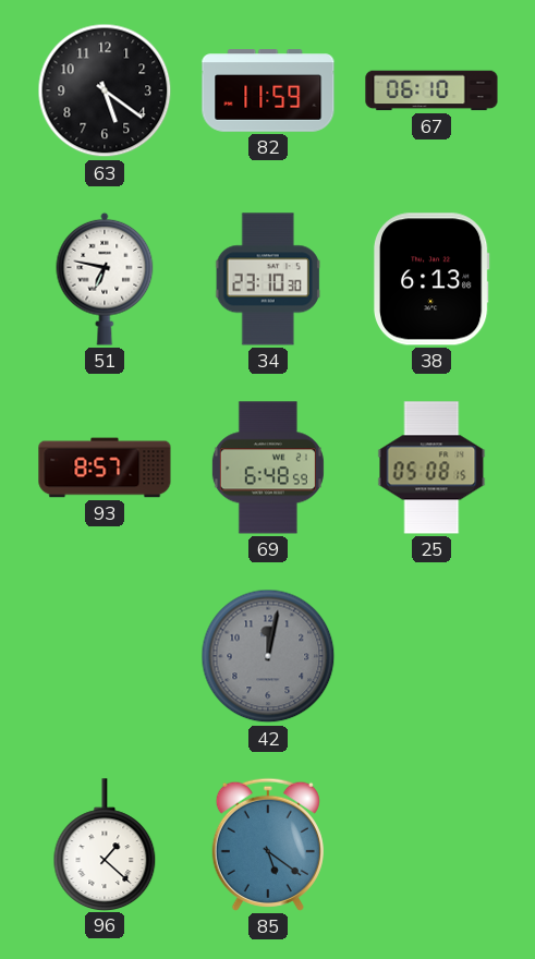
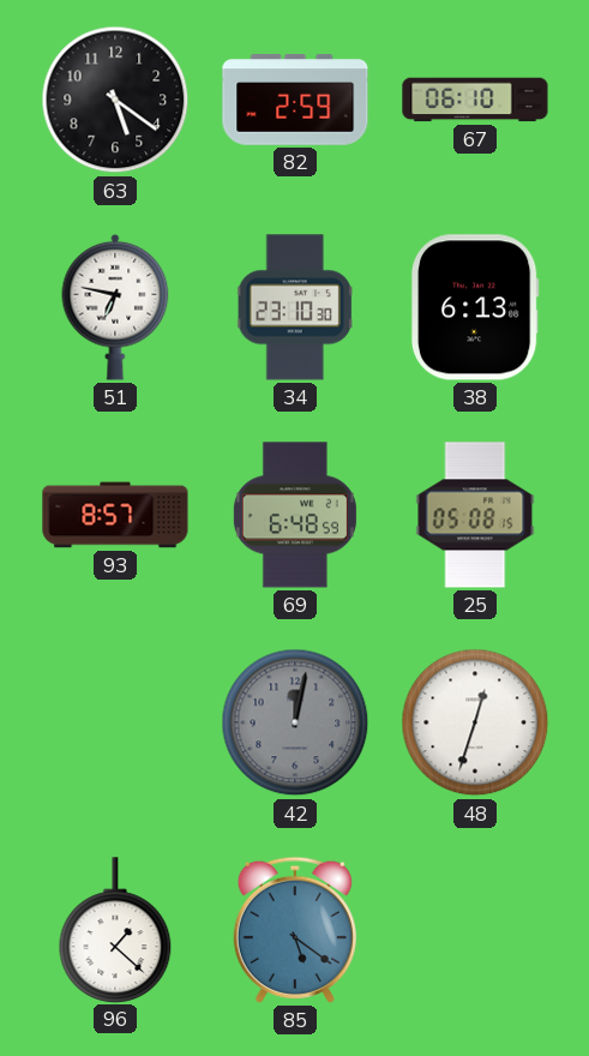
82: 11:59 -> 2:59 (295, 100)
48: none -> 12:33 (475, 722)
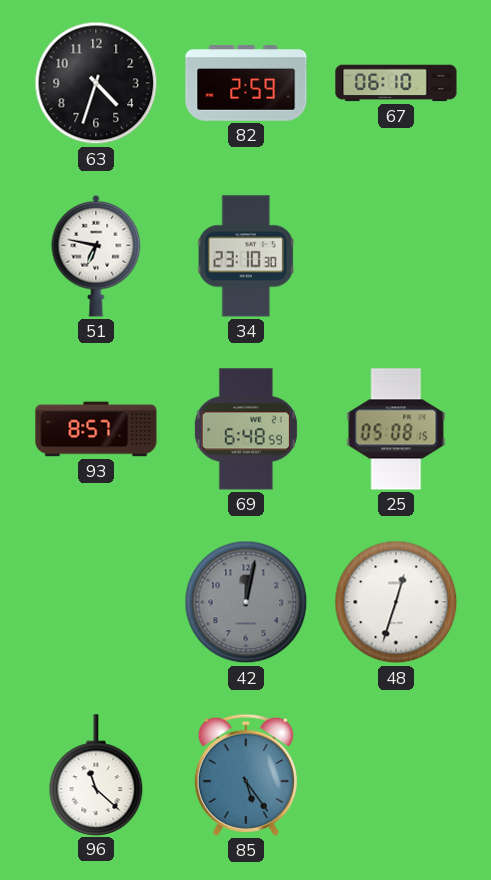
63: 5:21 -> 4:33 (96, 83)
38: 6:13 -> none (475, 307)
96: 1:22 -> 11:22 (96, 775)
85: 5:21 -> 5:24 (246, 775)
